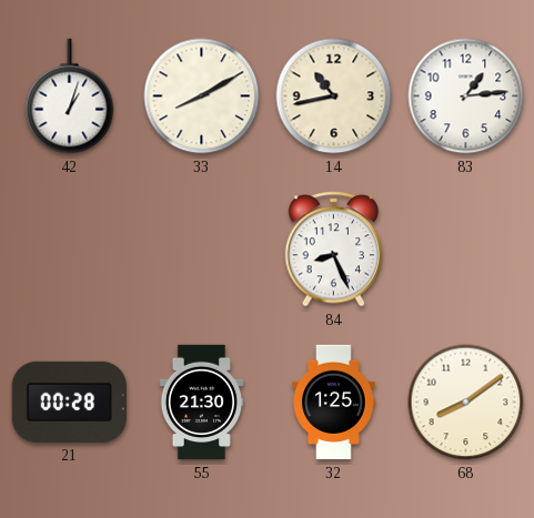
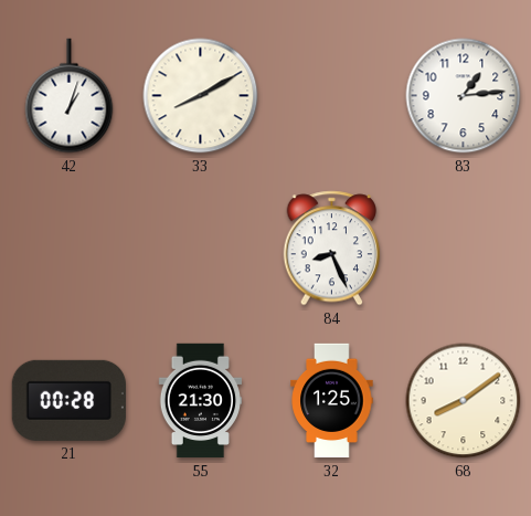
14: 10:43 -> none (334, 97)
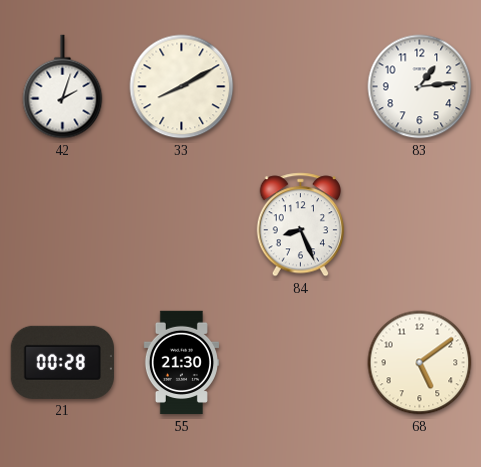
42: 1:03 -> 2:03 (63, 87)
32: 1:25 -> none (332, 401)
68: 8:09 -> 5:09 (420, 363)
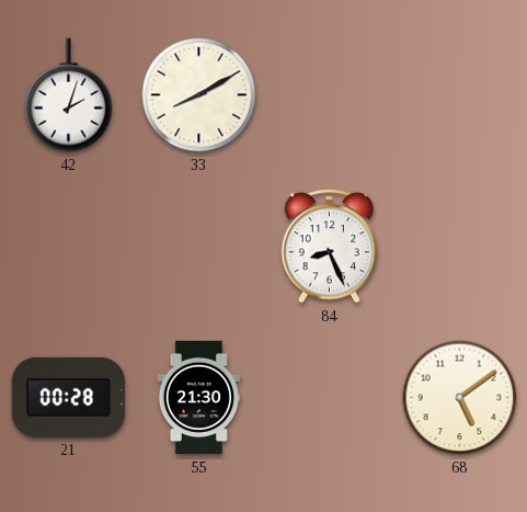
83: 1:14 -> none (420, 87)
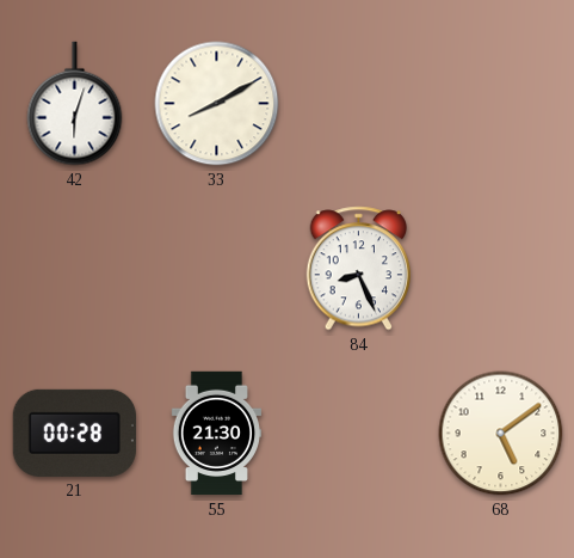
42: 2:03 -> 6:03 (75, 104)
